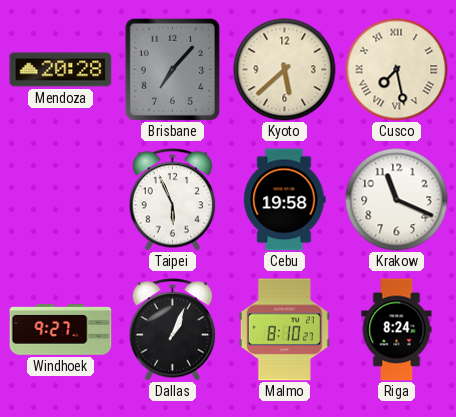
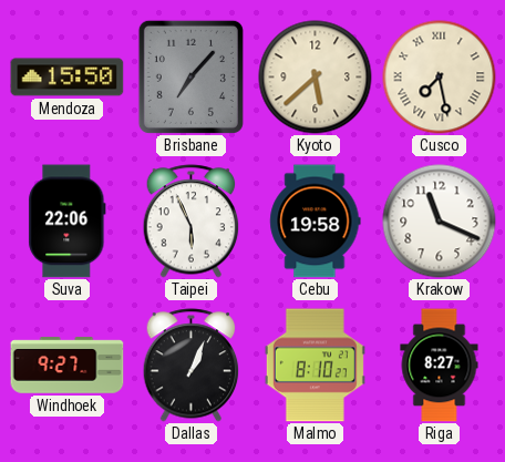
Mendoza: 20:28 -> 15:50 (68, 78)
Suva: none -> 22:06 (68, 222)
Riga: 8:24 -> 8:27 (440, 366)
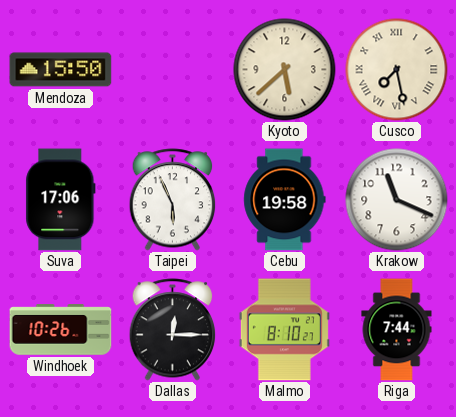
Brisbane: 7:07 -> none (190, 76)
Suva: 22:06 -> 17:06 (61, 200)
Windhoek: 9:27 -> 10:26 (61, 330)
Dallas: 1:04 -> 12:15 (173, 330)
Riga: 8:27 -> 7:44 (397, 330)
